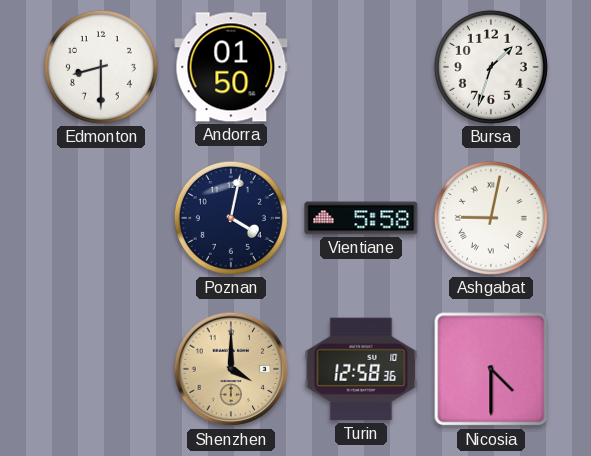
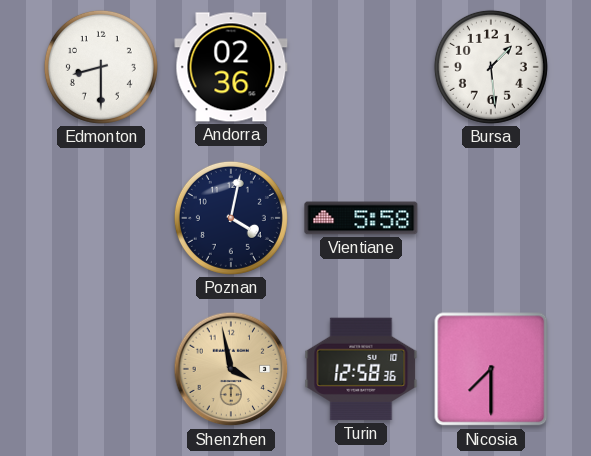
Andorra: 01:50 -> 02:36 (231, 67)
Bursa: 1:33 -> 1:29 (491, 67)
Ashgabat: 9:02 -> none (491, 218)
Shenzhen: 4:00 -> 3:58 (231, 369)
Nicosia: 4:30 -> 7:30 (491, 369)
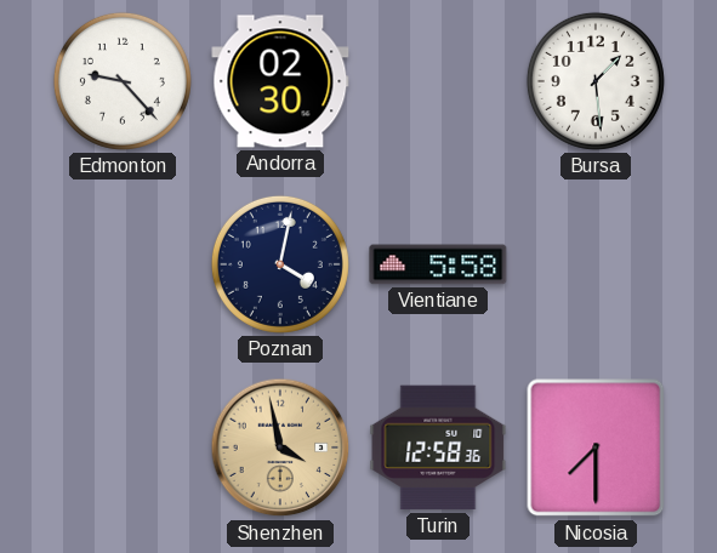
Edmonton: 8:30 -> 9:23 (123, 81)
Andorra: 02:36 -> 02:30 (280, 81)
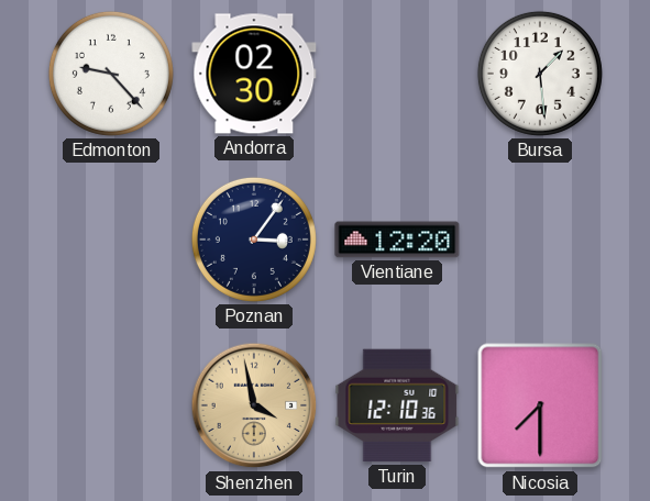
Poznan: 4:02 -> 3:06 (254, 240)
Vientiane: 5:58 -> 12:20 (397, 240)
Turin: 12:58 -> 12:10 (397, 405)
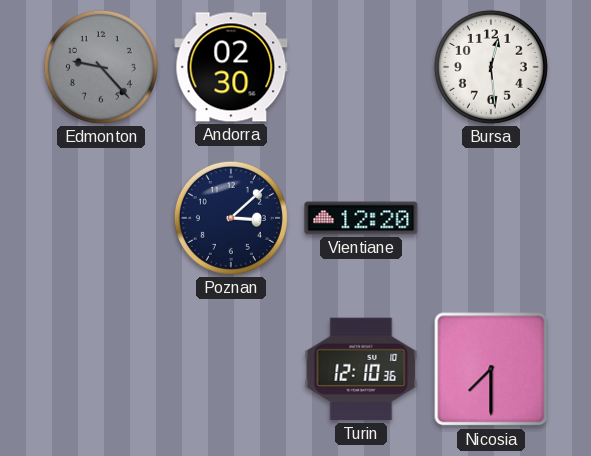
Edmonton dial: white -> grey (101, 67)
Bursa: 1:29 -> 12:29 (491, 67)
Poznan: 3:06 -> 3:08 (231, 218)
Shenzhen: 3:58 -> none (254, 405)
